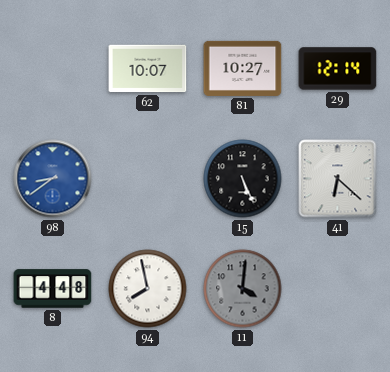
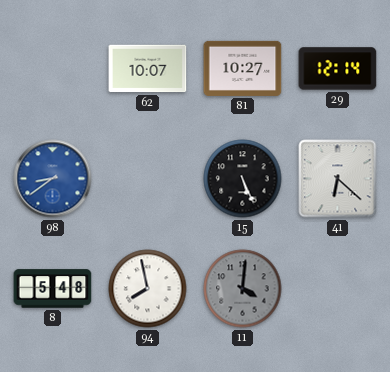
8: 4:48 -> 5:48 (53, 289)
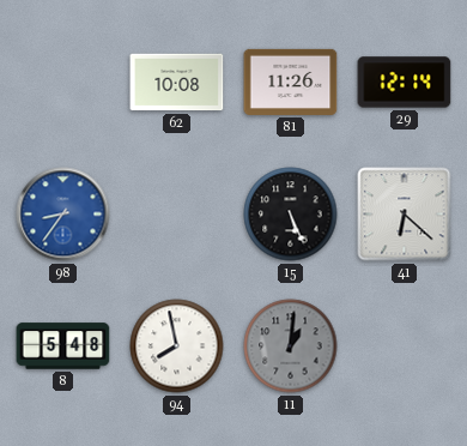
62: 10:07 -> 10:08 (177, 83)
81: 10:27 -> 11:26 (291, 82)
98: 8:39 -> 8:36 (63, 215)
11: 4:01 -> 1:01 (291, 346)
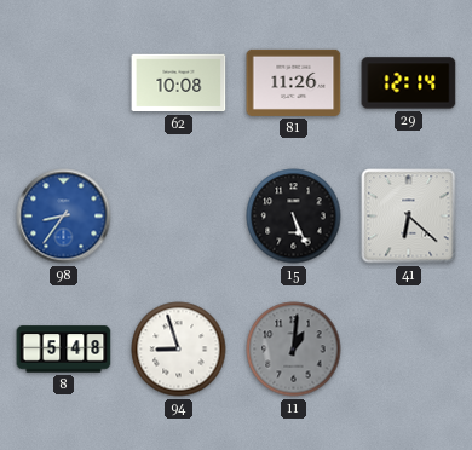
94: 7:58 -> 8:57 (179, 350)
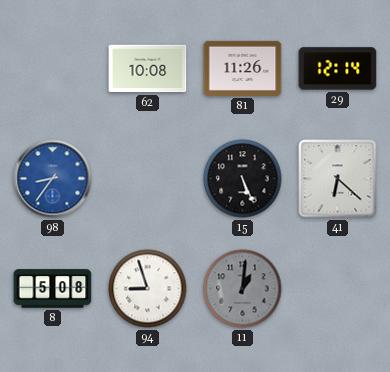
8: 5:48 -> 5:08 (53, 289)
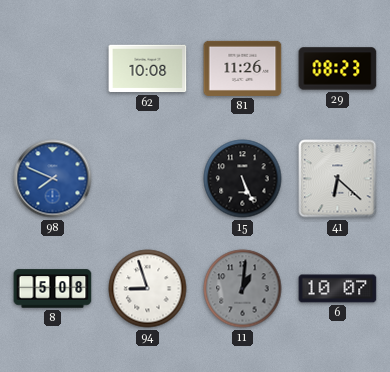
29: 12:14 -> 08:23 (338, 69)
98: 8:36 -> 7:49 (53, 179)
6: none -> 10:07 (338, 289)
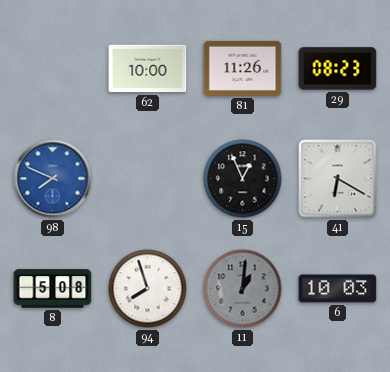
62: 10:08 -> 10:00 (148, 69)
15: 5:26 -> 12:56 (243, 179)
41: 6:22 -> 6:20 (338, 179)
94: 8:57 -> 7:57 (148, 289)
6: 10:07 -> 10:03 (338, 289)
